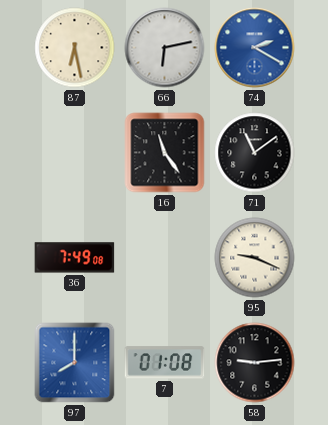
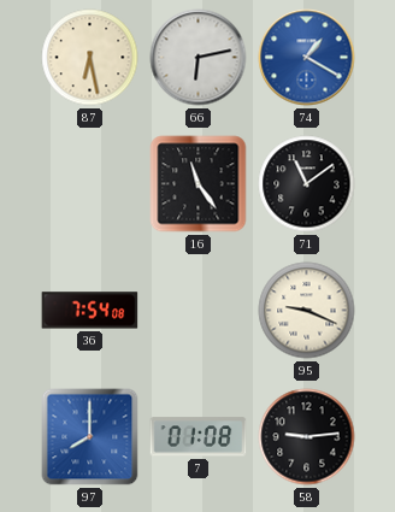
74: 2:20 -> 1:20 (307, 58)
36: 7:49 -> 7:54 (90, 311)
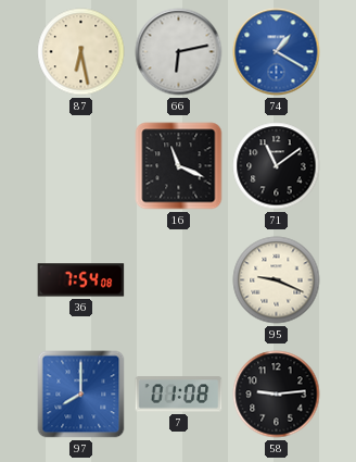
16: 11:24 -> 11:19 (179, 166)
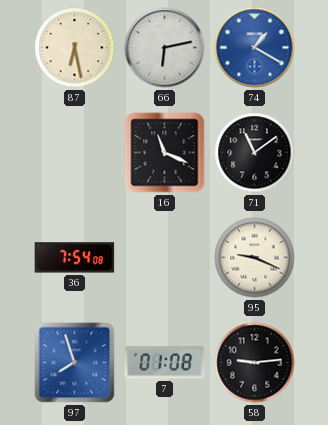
97: 8:00 -> 7:57 (75, 363)
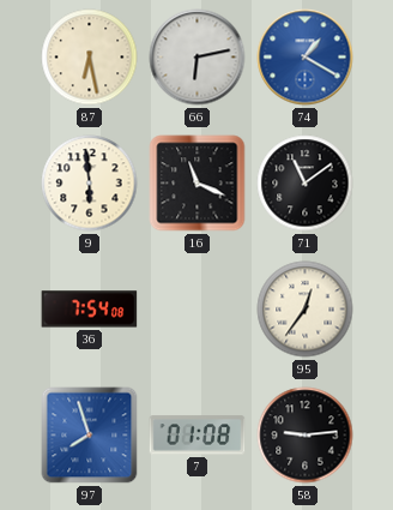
9: none -> 5:59 (90, 184)
95: 9:19 -> 12:36 (306, 310)
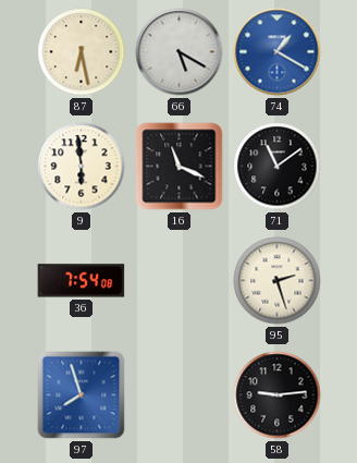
66: 6:13 -> 5:20 (180, 52)
95: 12:36 -> 2:27 (278, 281)
7: 01:08 -> none (198, 436)
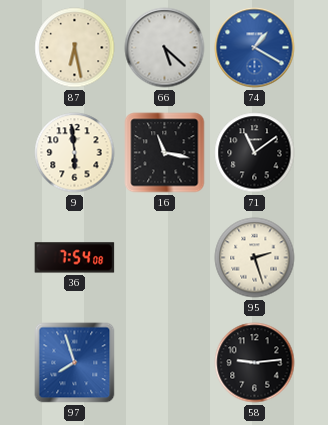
66: 5:20 -> 5:22 (165, 48)
16: 11:19 -> 11:17 (165, 153)
